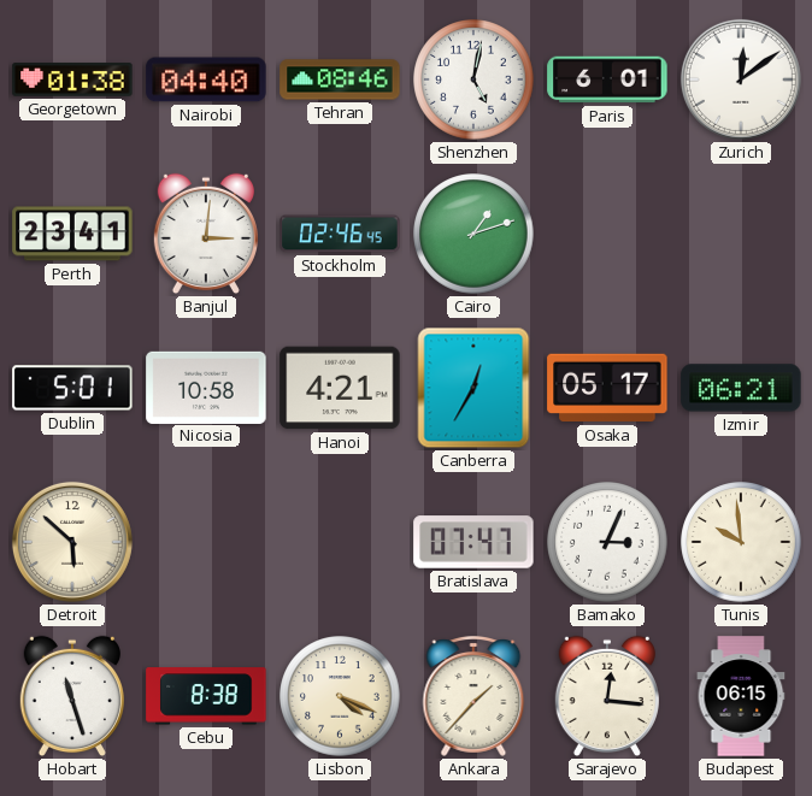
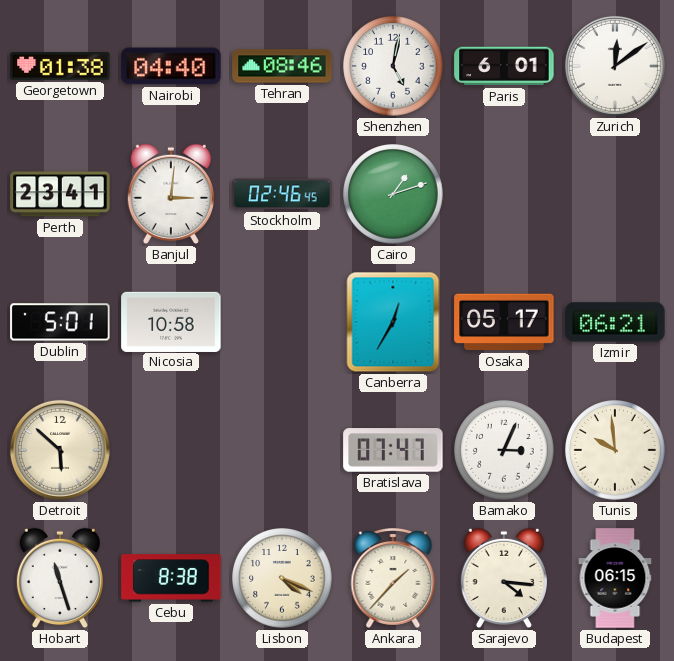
Hanoi: 4:21 -> none (340, 388)
Sarajevo: 12:16 -> 4:16 (504, 578)
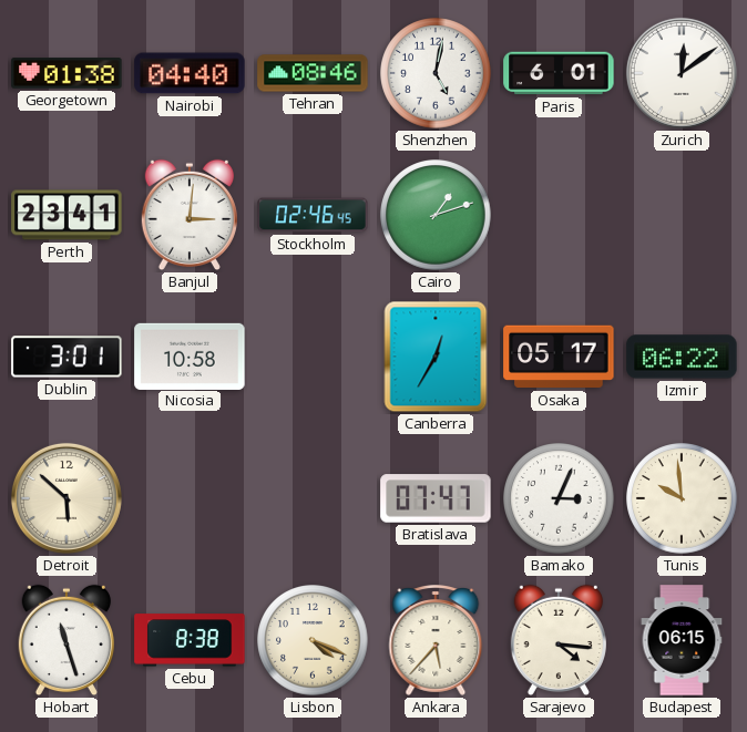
Dublin: 5:01 -> 3:01 (66, 357)
Izmir: 06:21 -> 06:22 (682, 357)
Ankara: 1:37 -> 5:37 (436, 641)
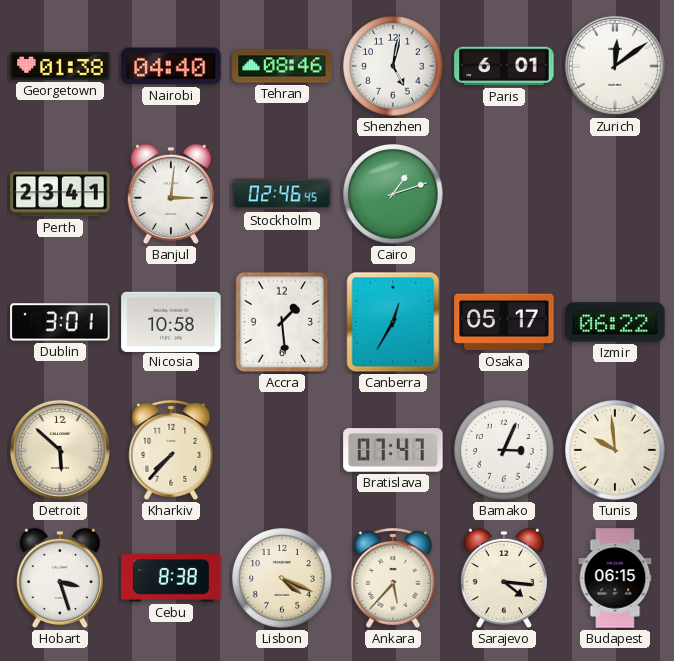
Accra: none -> 1:29 (282, 322)
Kharkiv: none -> 7:37 (171, 451)
Hobart: 11:27 -> 3:27 (60, 578)
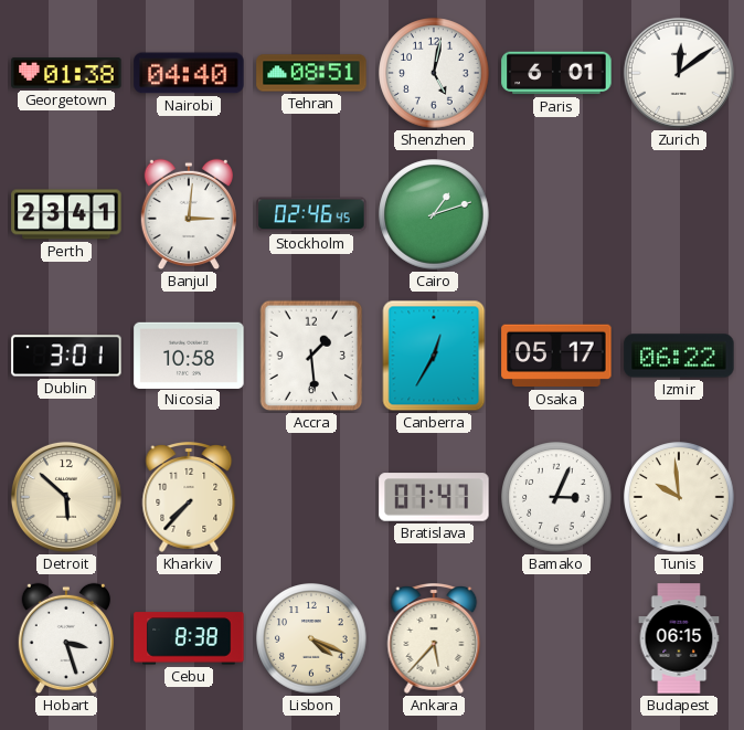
Tehran: 08:46 -> 08:51 (311, 73)
Sarajevo: 4:16 -> none (504, 578)
